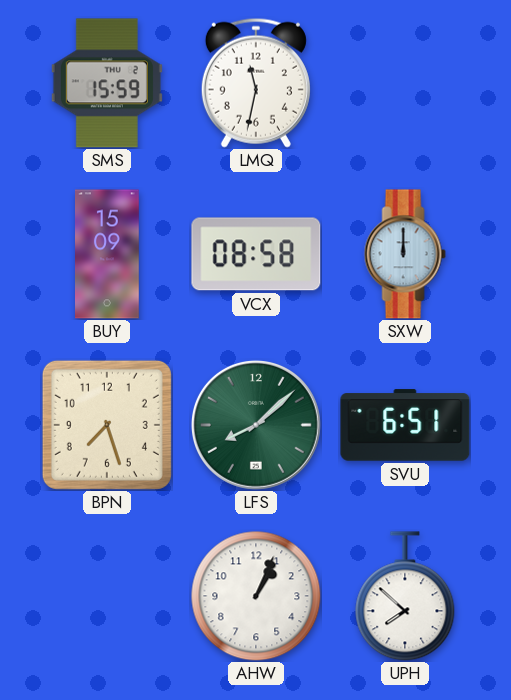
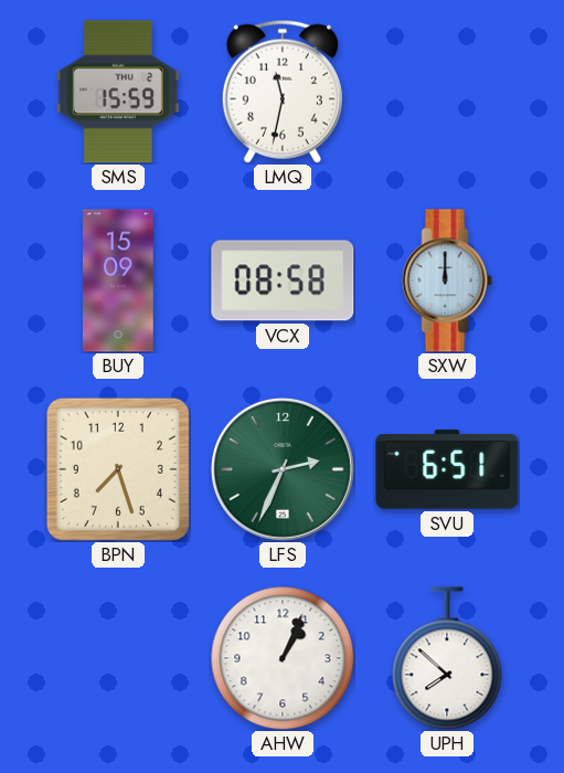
LFS: 8:08 -> 2:34 (283, 469)
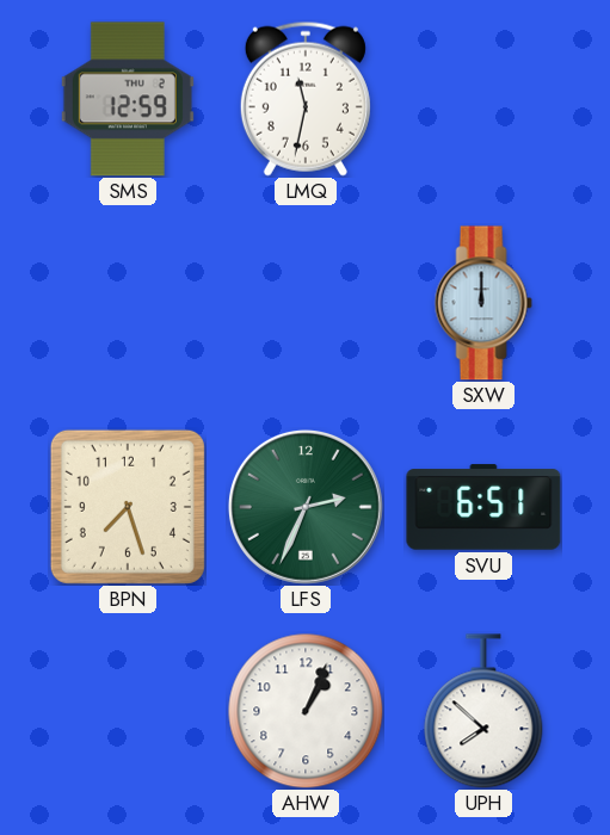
SMS: 15:59 -> 12:59 (128, 99)
BUY: 15:09 -> none (119, 280)
VCX: 08:58 -> none (283, 280)
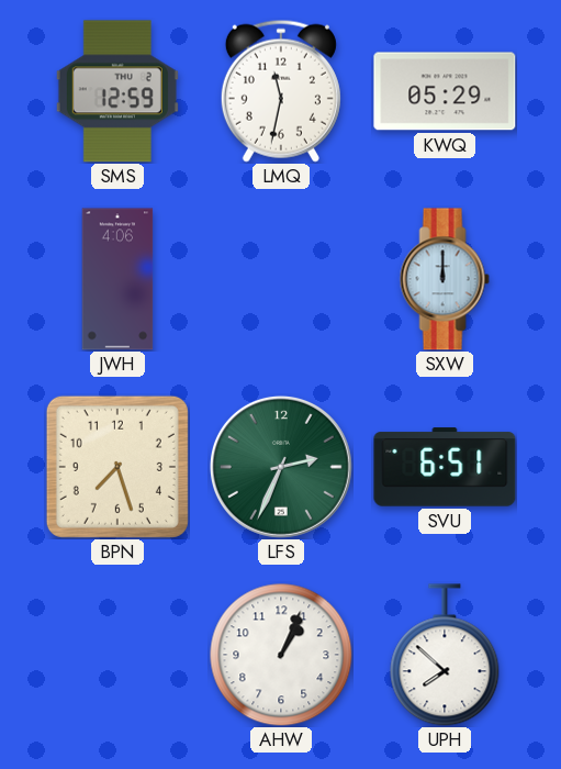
KWQ: none -> 05:29 (445, 91)
JWH: none -> 4:06 (117, 279)
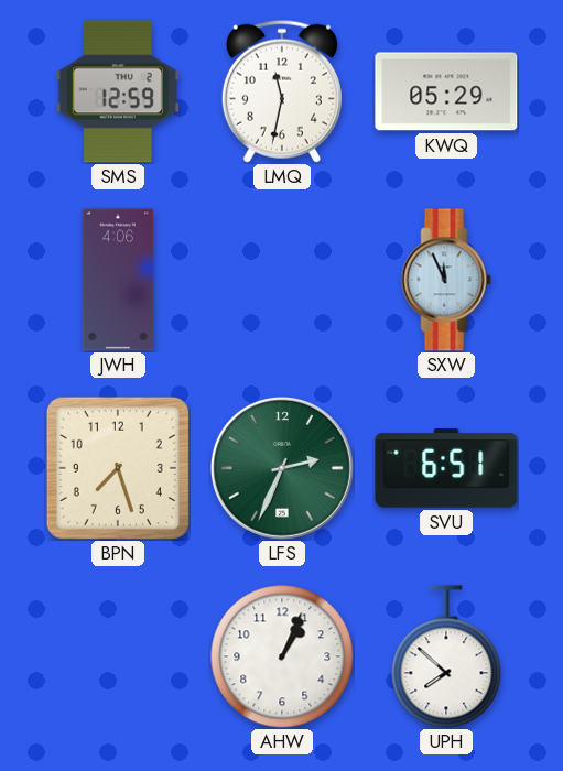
SXW: 12:00 -> 11:56 (446, 280)
